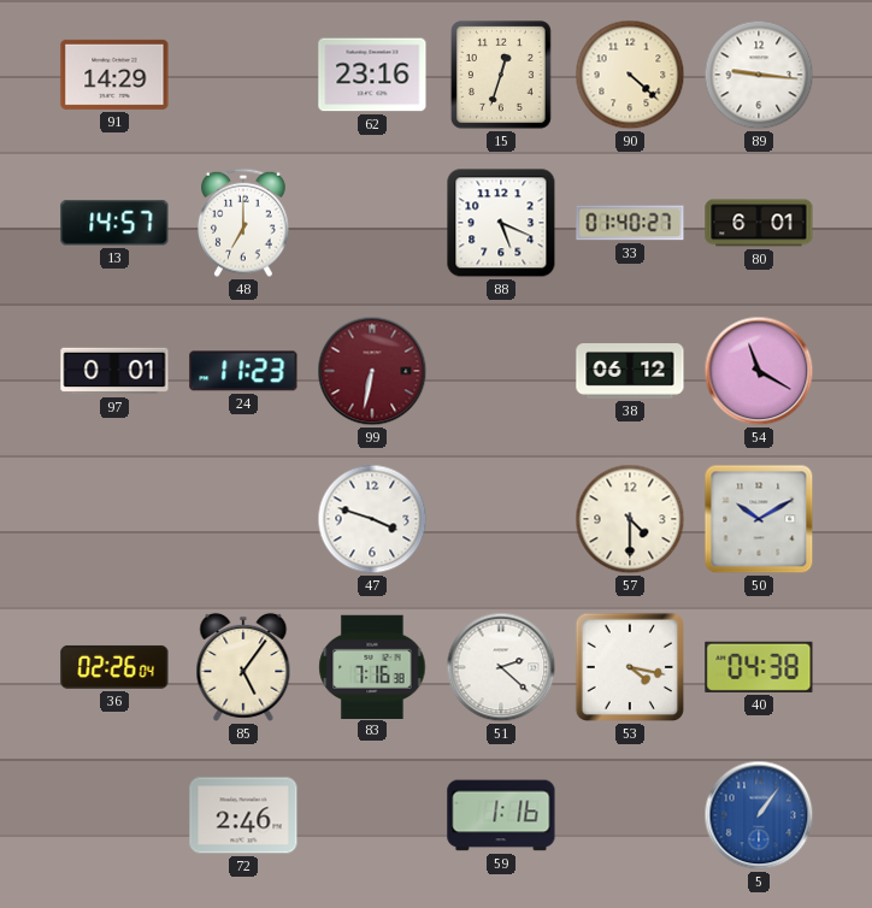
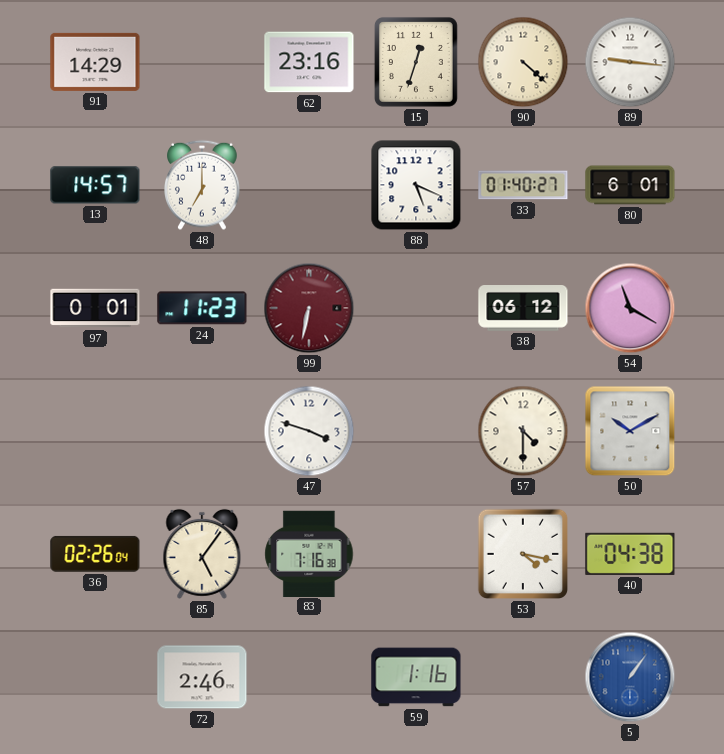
51: 2:22 -> none (501, 667)
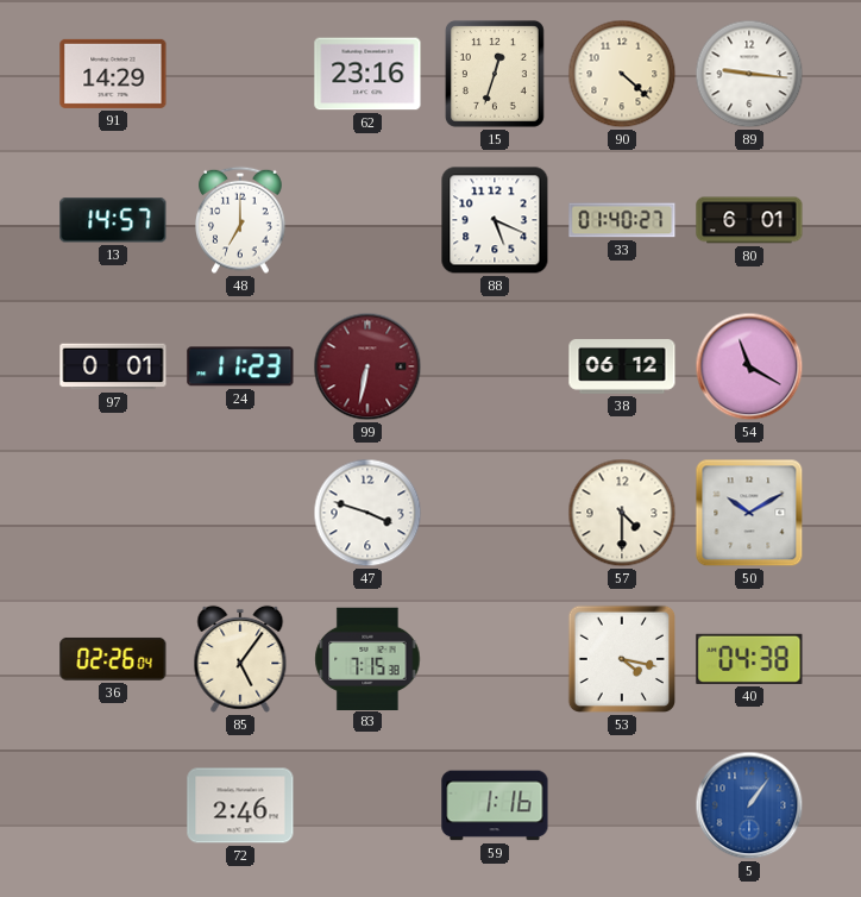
83: 7:16 -> 7:15 (367, 658)
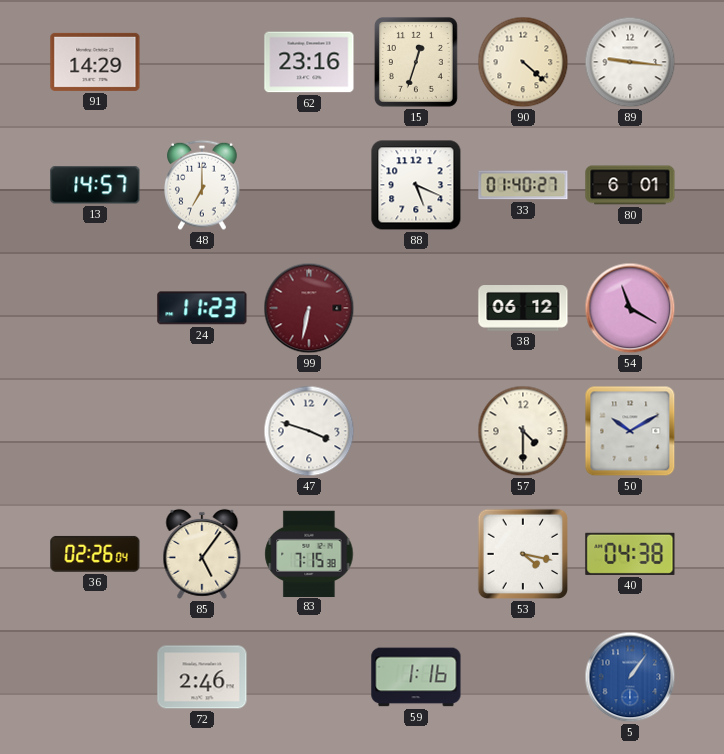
97: 0:01 -> none (113, 366)
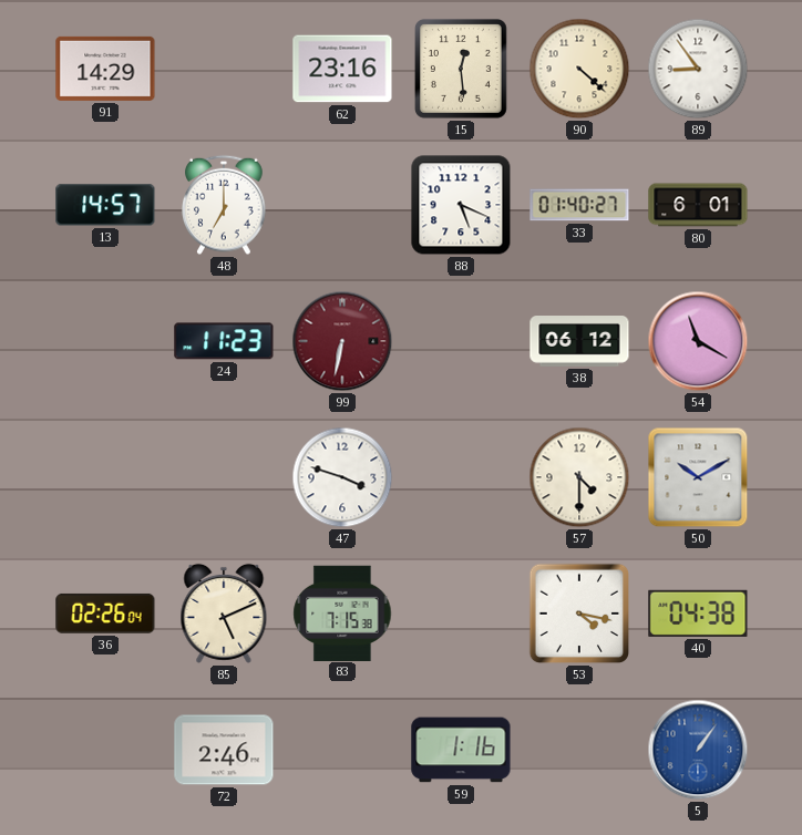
15: 12:33 -> 12:29 (461, 69)
89: 9:16 -> 8:54 (698, 69)
85: 5:06 -> 5:11 (224, 614)
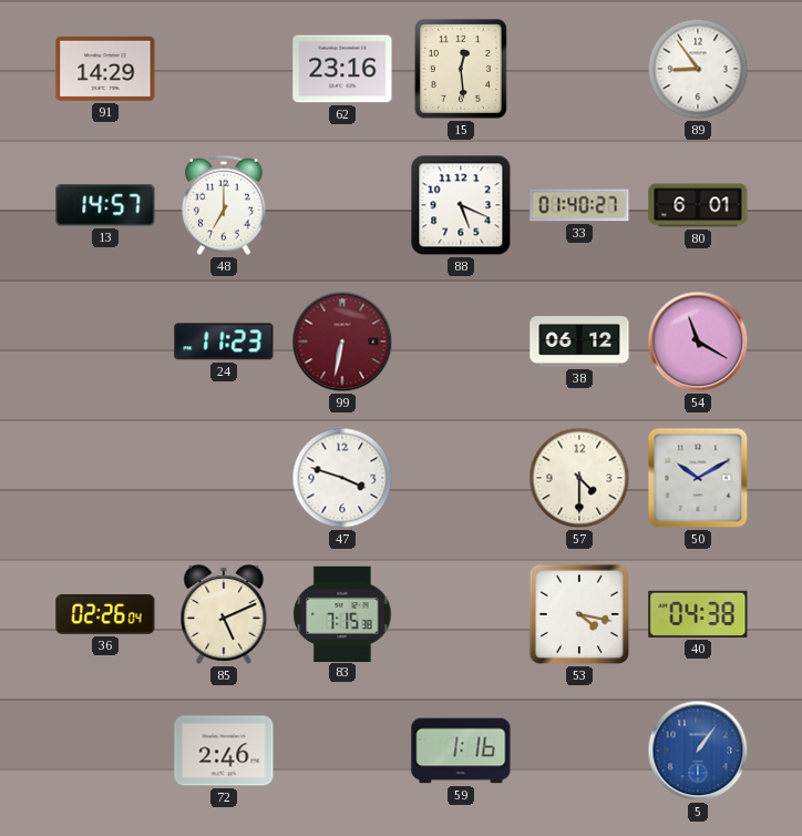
90: 4:22 -> none (579, 69)
